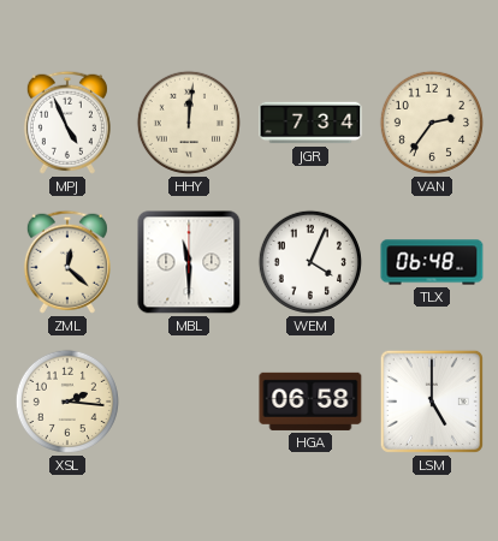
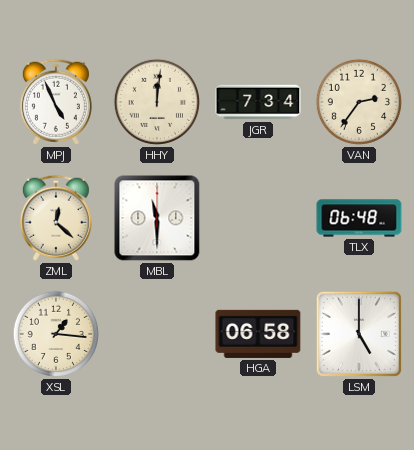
WEM: 4:04 -> none (310, 262)
XSL: 2:16 -> 1:16 (56, 334)
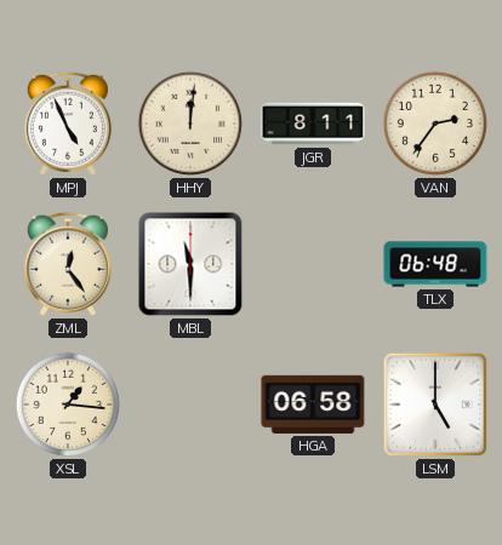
JGR: 7:34 -> 8:11 (313, 124)
ZML: 12:22 -> 12:24 (68, 264)
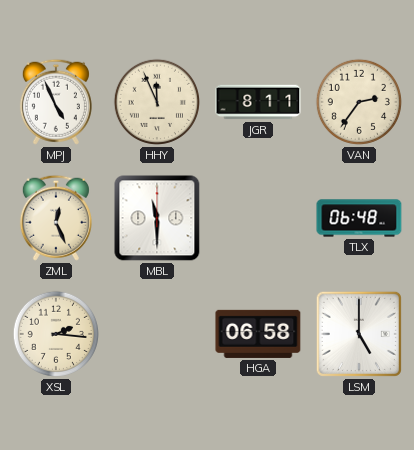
HHY: 12:01 -> 11:56 (157, 102)
ZML: 12:24 -> 12:26 (56, 218)
XSL: 1:16 -> 2:16 (56, 334)
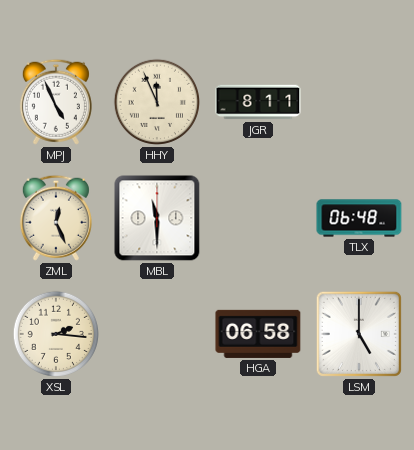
VAN: 2:36 -> none (359, 102)
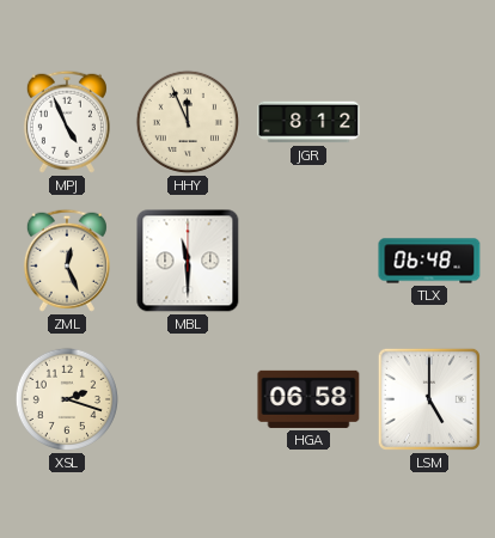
JGR: 8:11 -> 8:12 (308, 122)
XSL: 2:16 -> 2:18 (67, 399)
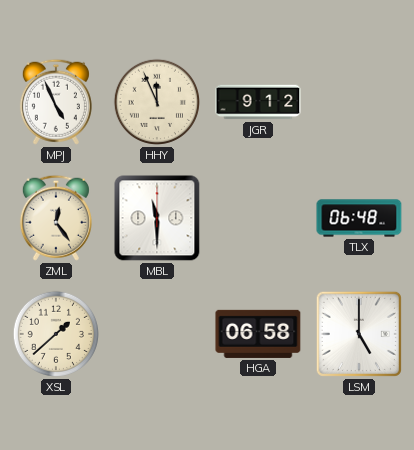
JGR: 8:12 -> 9:12 (258, 102)
ZML: 12:26 -> 12:24 (56, 218)
XSL: 2:18 -> 1:38 (56, 334)
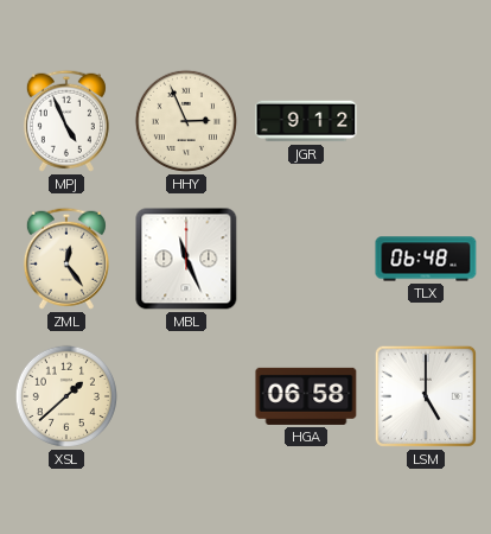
HHY: 11:56 -> 2:56 (186, 121)
MBL: 11:30 -> 11:26 (186, 259)
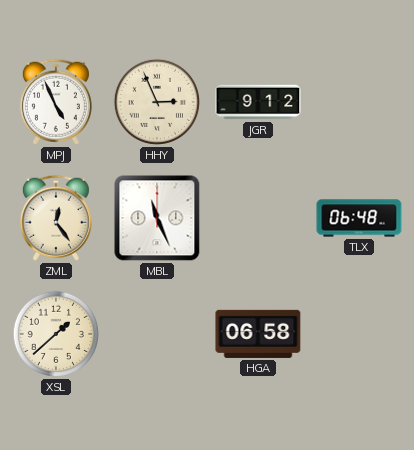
LSM: 5:00 -> none (426, 396)
